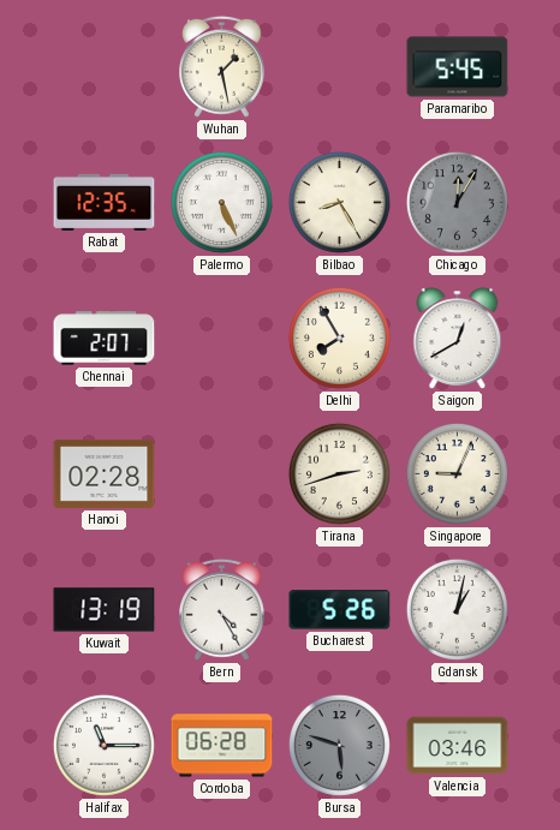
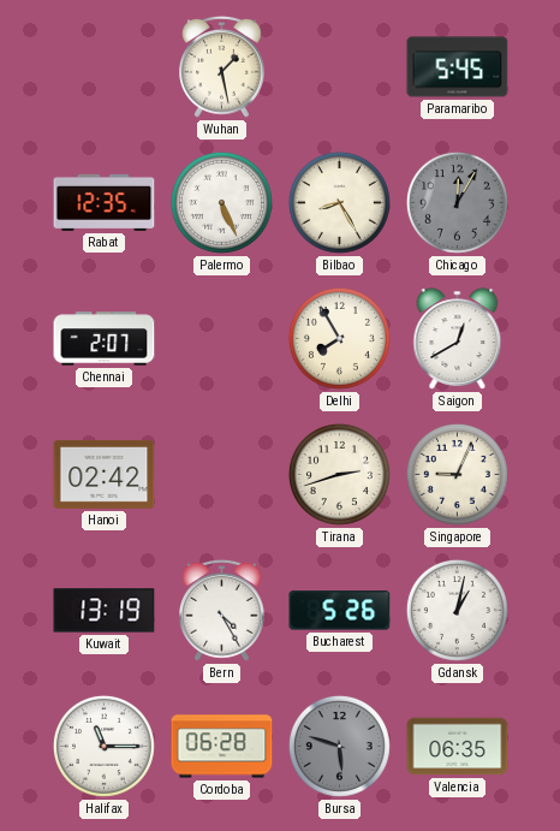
Hanoi: 02:28 -> 02:42 (105, 474)
Valencia: 03:46 -> 06:35 (458, 747)
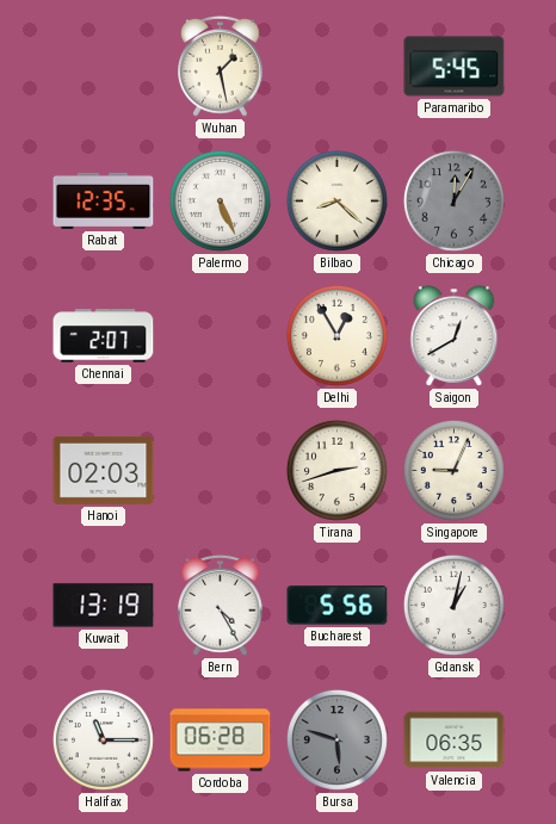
Bilbao: 8:25 -> 8:22 (336, 200)
Delhi: 7:55 -> 12:55 (336, 335)
Hanoi: 02:42 -> 02:03 (104, 470)
Bucharest: 5:26 -> 5:56 (338, 606)
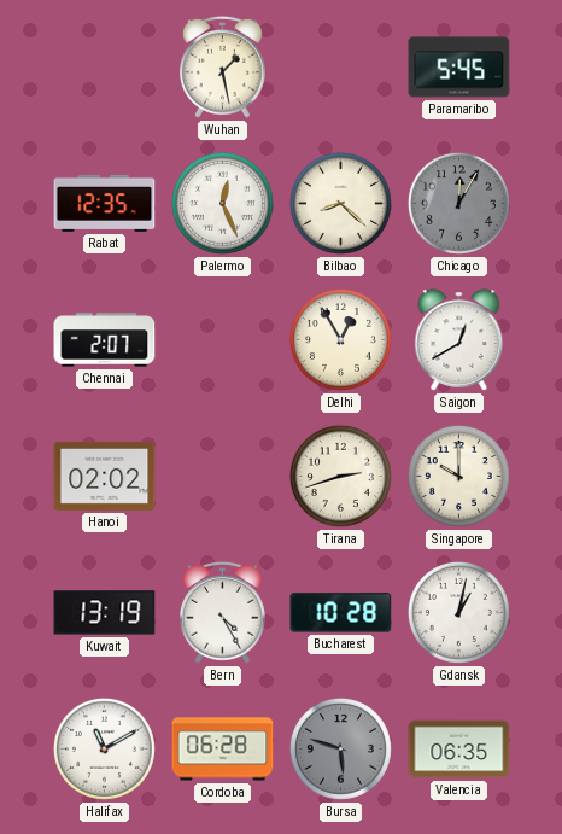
Palermo: 5:26 -> 12:26 (222, 203)
Hanoi: 02:03 -> 02:02 (105, 476)
Singapore: 9:04 -> 10:00 (458, 476)
Bucharest: 5:56 -> 10:28 (341, 613)
Halifax: 11:15 -> 11:10 (104, 748)
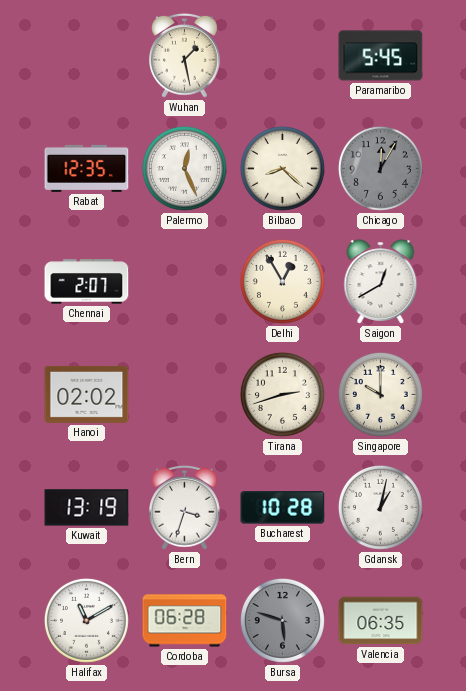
Bern: 4:25 -> 3:33 (185, 507)
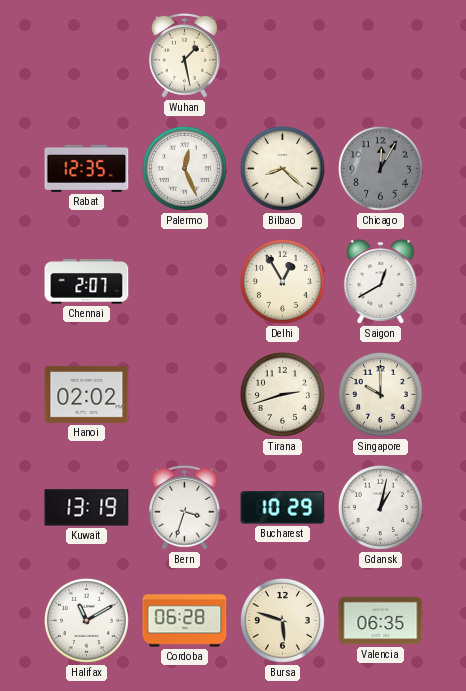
Paramaribo: 5:45 -> none (381, 56)
Bucharest: 10:28 -> 10:29 (283, 508)
Bursa dial: grey -> cream (282, 620)
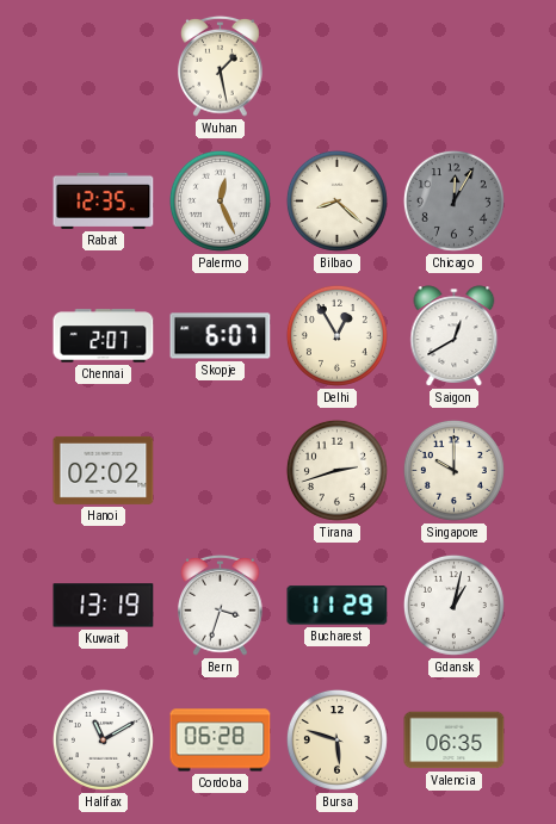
Skopje: none -> 6:07 (221, 336)
Bucharest: 10:29 -> 11:29 (338, 606)
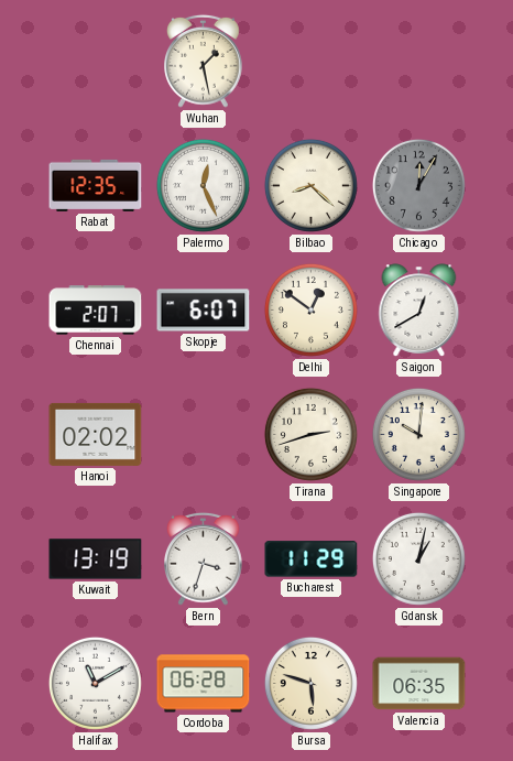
Delhi: 12:55 -> 12:51 (310, 309)
Singapore: 10:00 -> 10:01 (418, 434)
